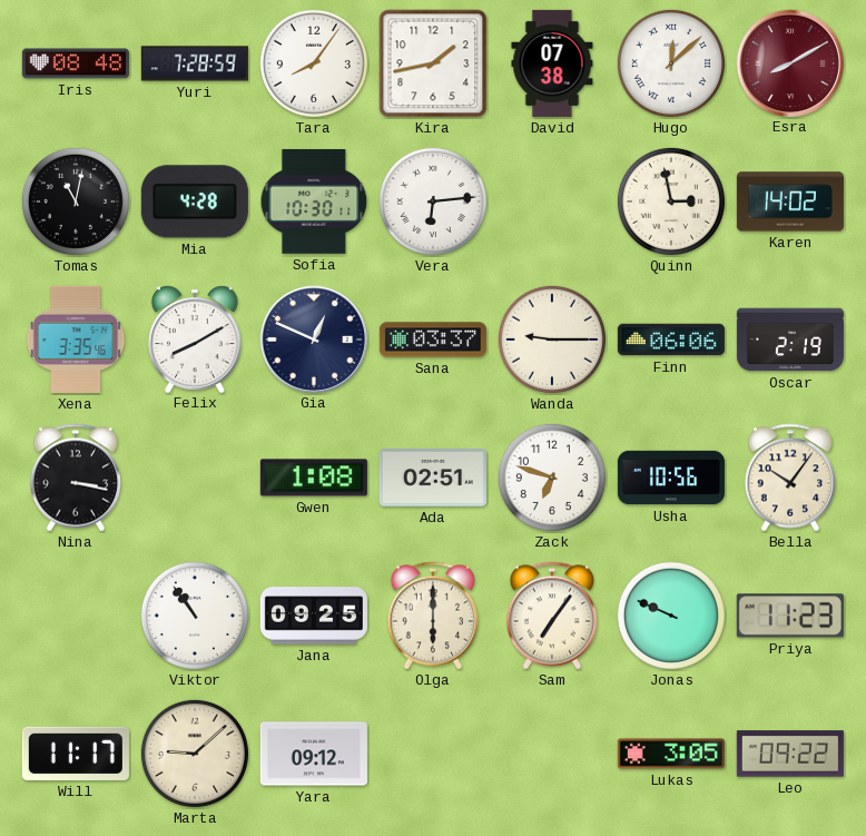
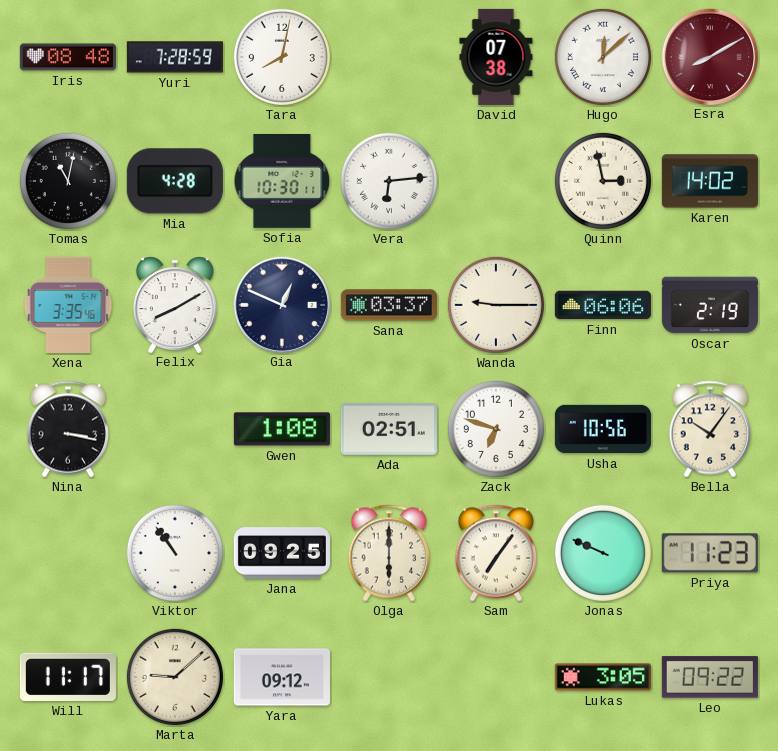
Tara: 8:06 -> 8:02 (282, 57)
Kira: 1:43 -> none (433, 63)
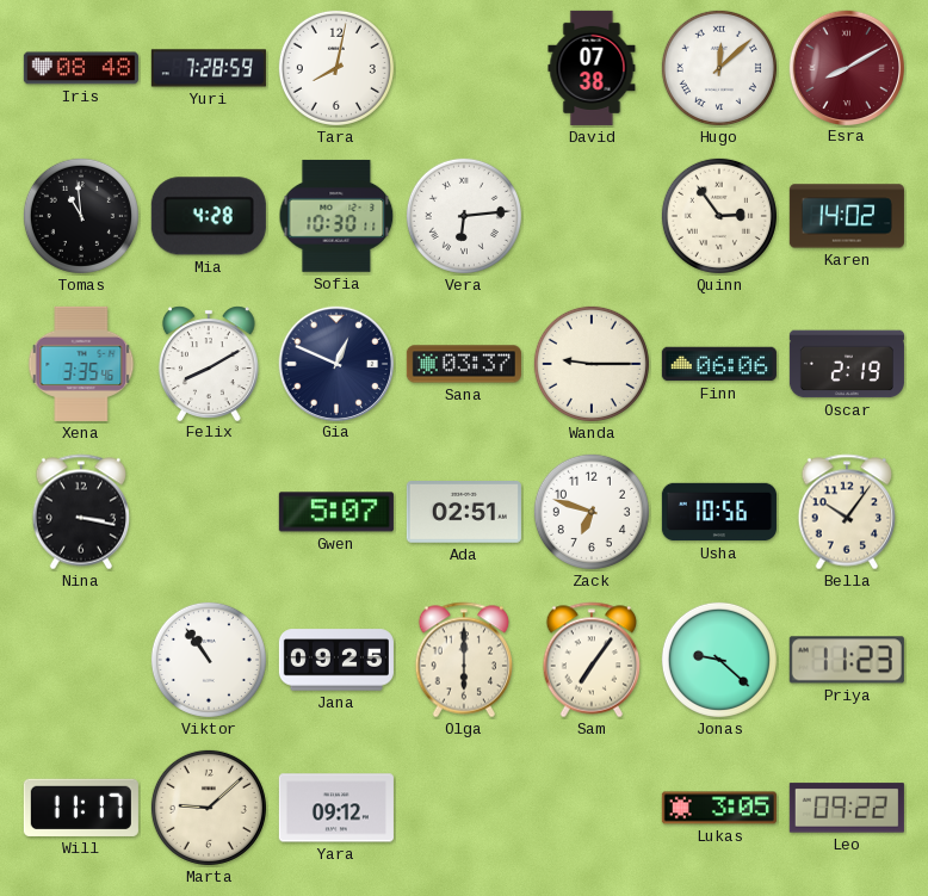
Tomas: 11:02 -> 10:59 (81, 216)
Quinn: 2:58 -> 2:54 (719, 216)
Gwen: 1:08 -> 5:07 (336, 512)
Jonas: 9:49 -> 9:22 (719, 660)
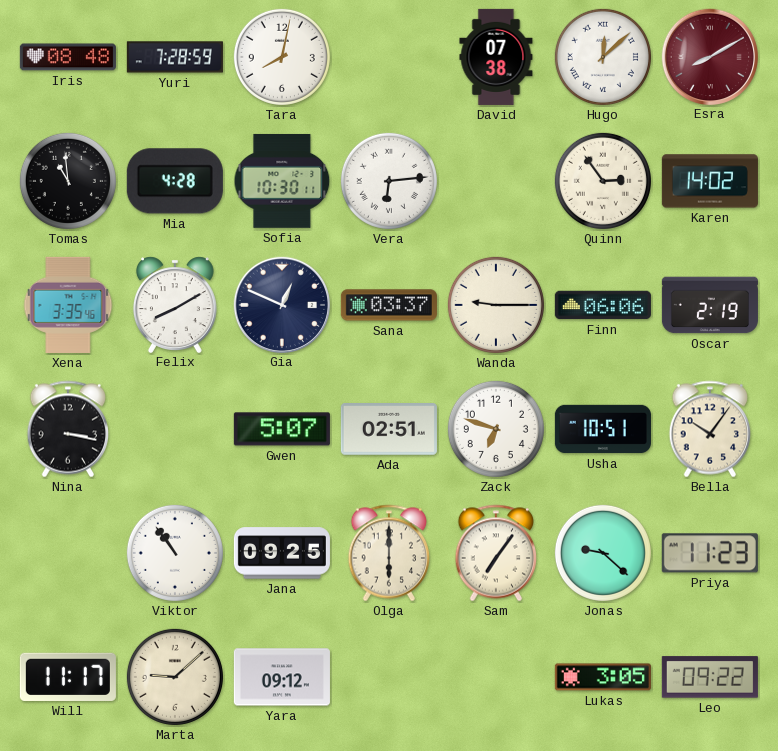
Usha: 10:56 -> 10:51 (603, 429)
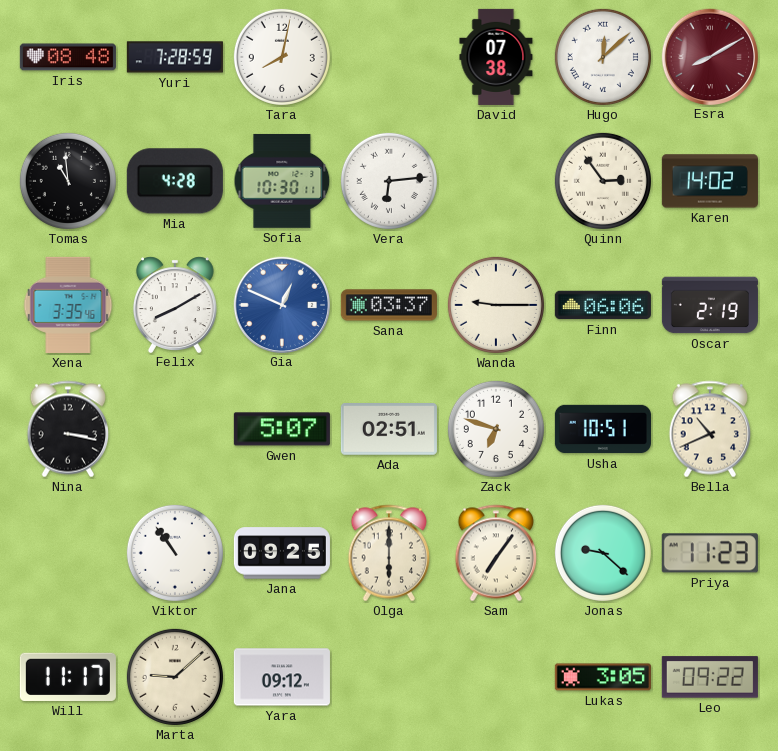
Gia dial: navy -> blue (281, 304)
Bella: 10:06 -> 10:41 (709, 429)
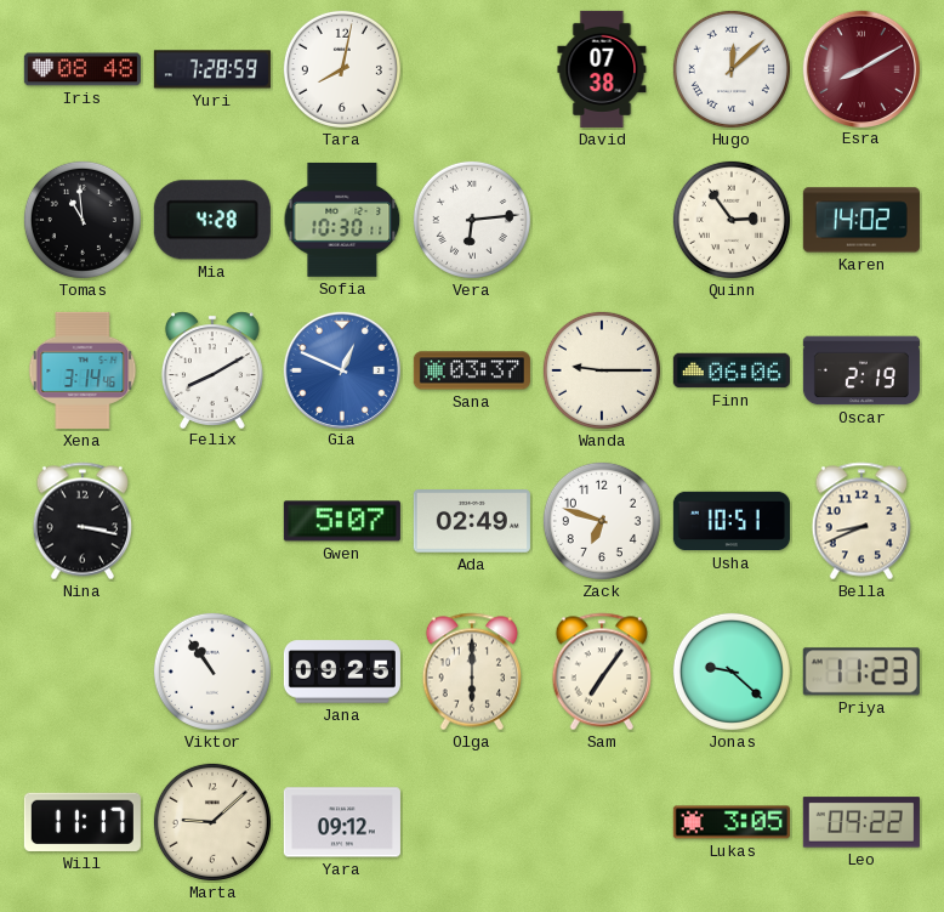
Xena: 3:35 -> 3:14 (83, 370)
Ada: 02:51 -> 02:49 (472, 522)
Bella: 10:41 -> 8:41 (860, 521)
